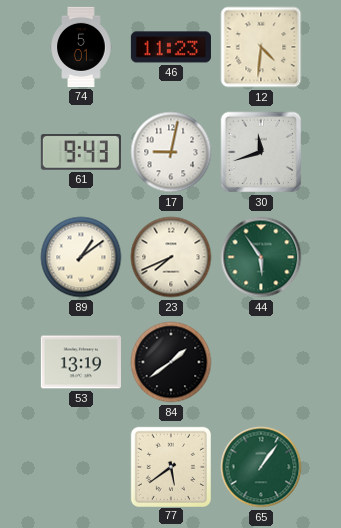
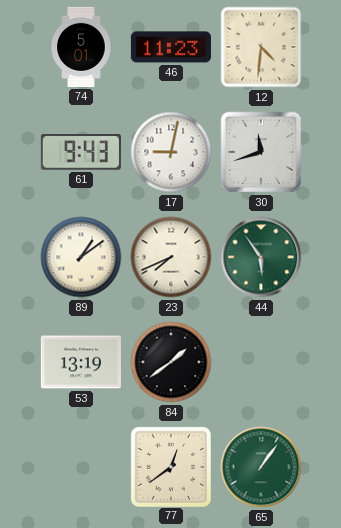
77: 5:39 -> 12:39 (170, 466)
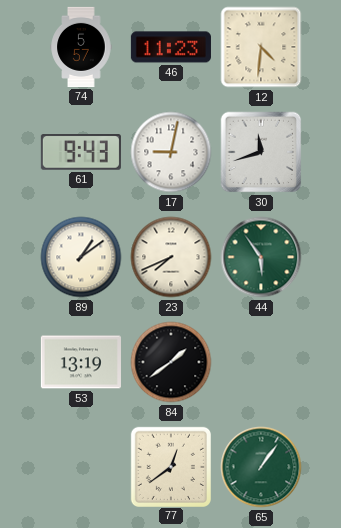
74: 5:01 -> 5:57 (81, 47)
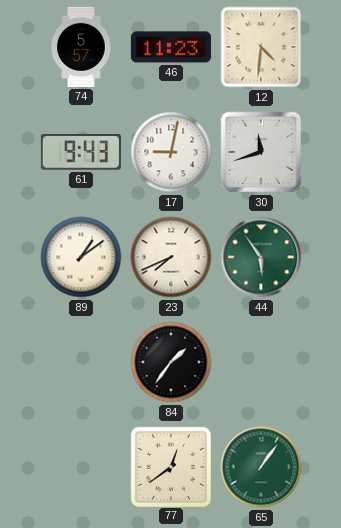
53: 13:19 -> none (81, 362)
84: 1:39 -> 1:36 (171, 362)
